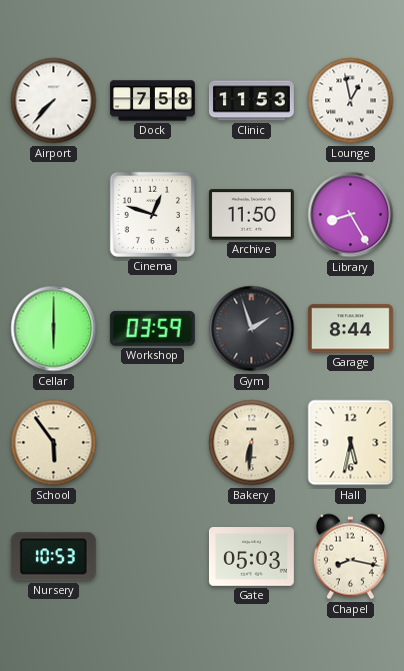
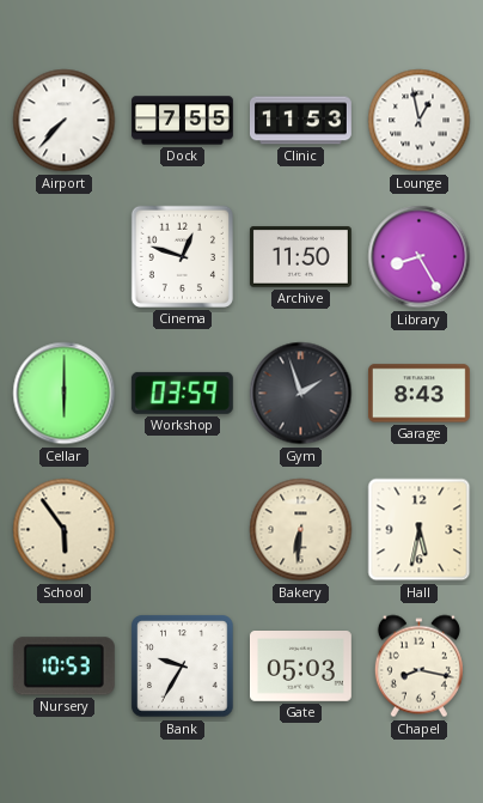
Dock: 7:58 -> 7:55 (183, 121)
Garage: 8:44 -> 8:43 (418, 394)
Bank: none -> 9:35 (183, 667)
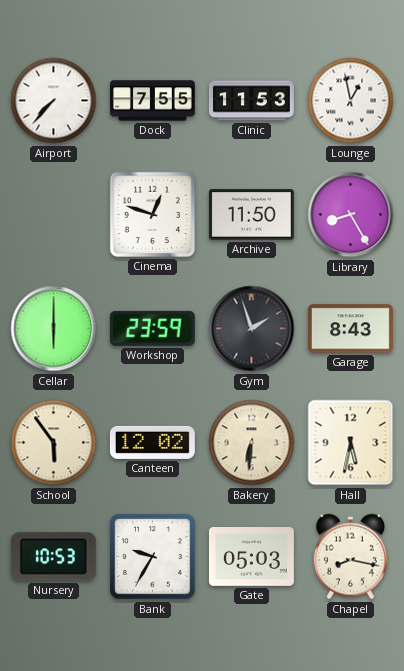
Workshop: 03:59 -> 23:59 (152, 328)
Canteen: none -> 12:02 (152, 442)
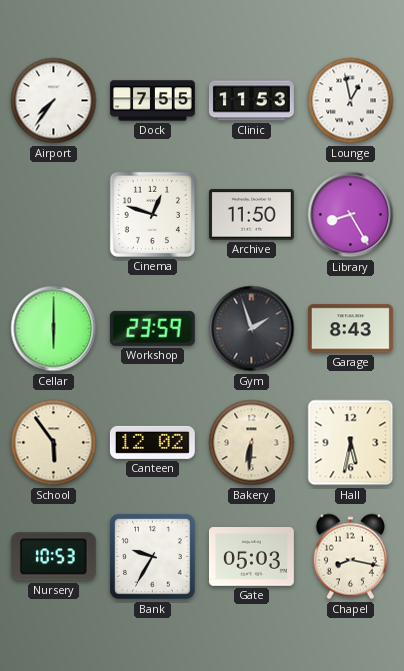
Airport: 7:37 -> 7:36 (54, 101)
